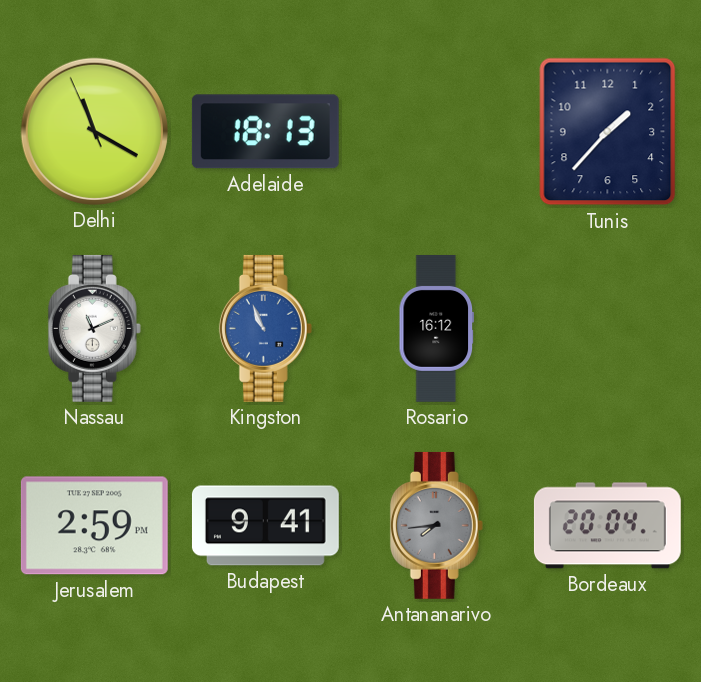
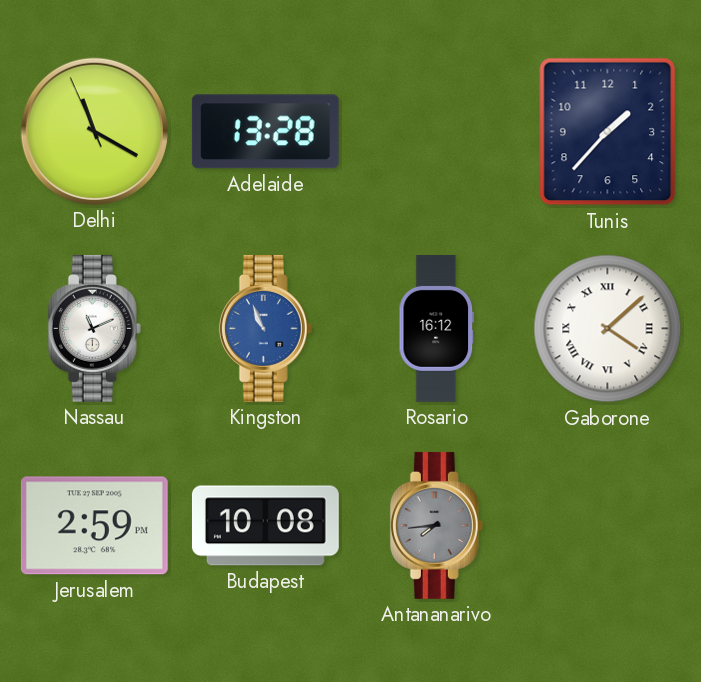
Adelaide: 18:13 -> 13:28 (265, 132)
Gaborone: none -> 4:08 (608, 329)
Budapest: 9:41 -> 10:08 (265, 526)
Bordeaux: 20:04 -> none (607, 526)
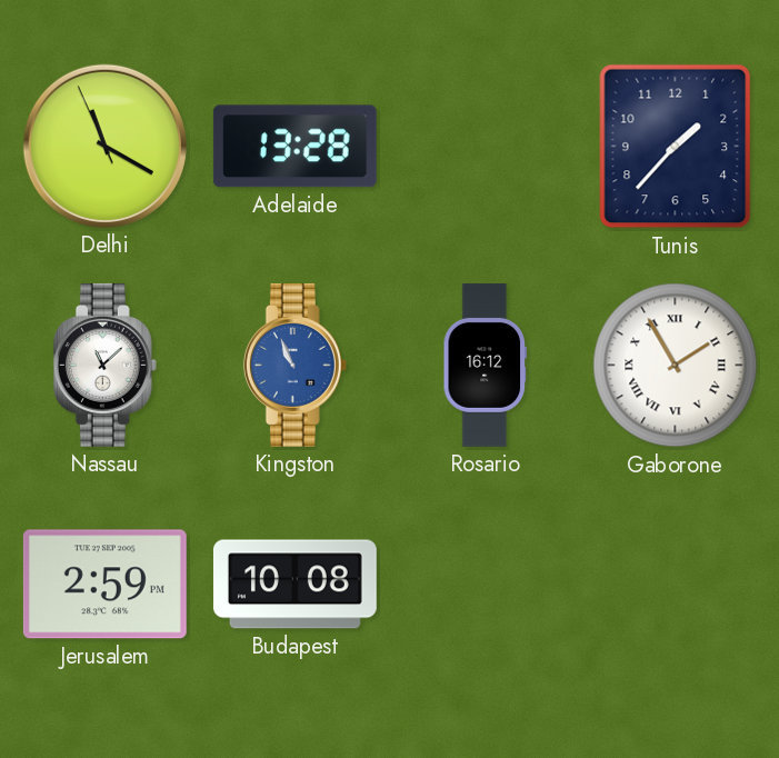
Nassau: 11:11 -> 11:08 (104, 365)
Gaborone: 4:08 -> 1:55 (676, 366)
Antananarivo: 7:44 -> none (436, 525)
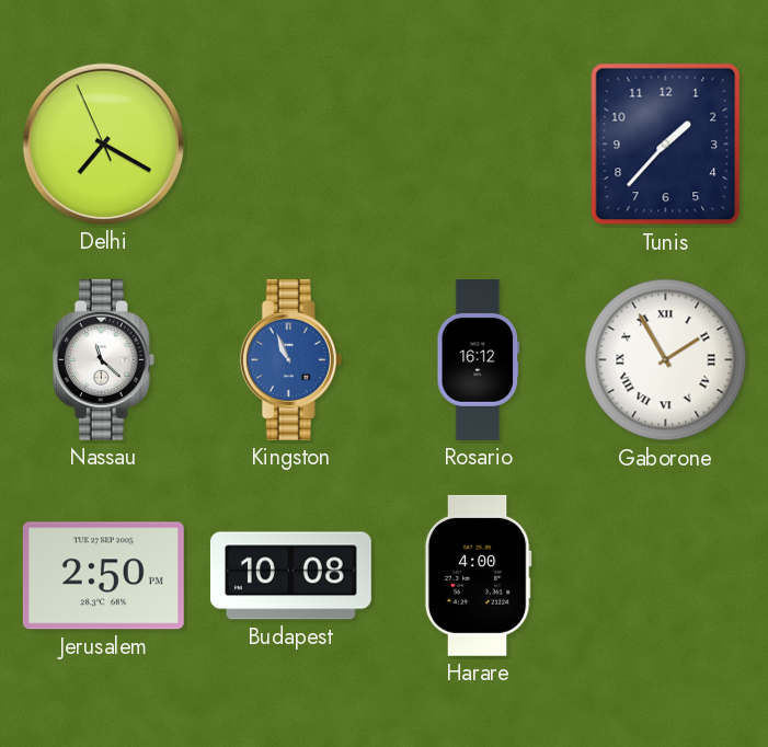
Delhi: 11:19 -> 7:19 (103, 143)
Adelaide: 13:28 -> none (294, 147)
Nassau: 11:08 -> 11:22 (103, 359)
Jerusalem: 2:59 -> 2:50 (103, 576)
Harare: none -> 4:00 (478, 575)
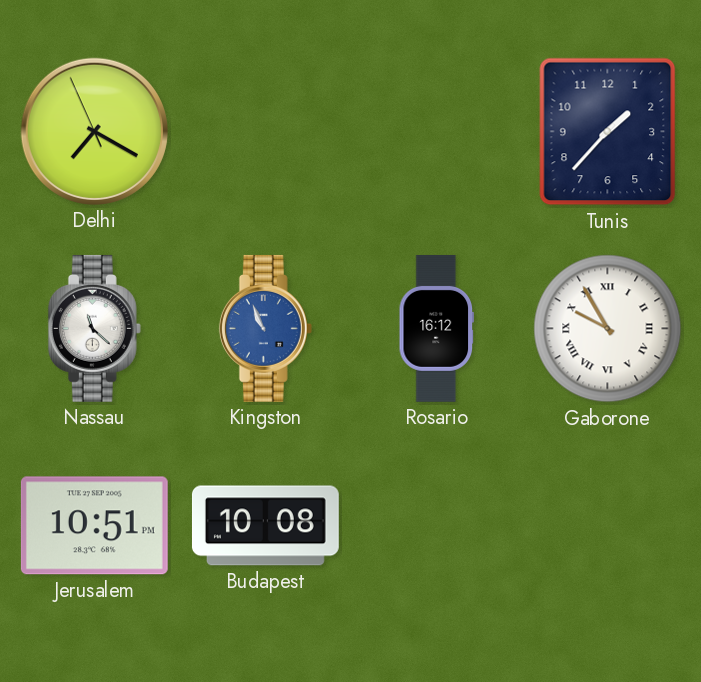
Gaborone: 1:55 -> 9:55 (608, 329)
Jerusalem: 2:50 -> 10:51 (94, 526)
Harare: 4:00 -> none (478, 575)
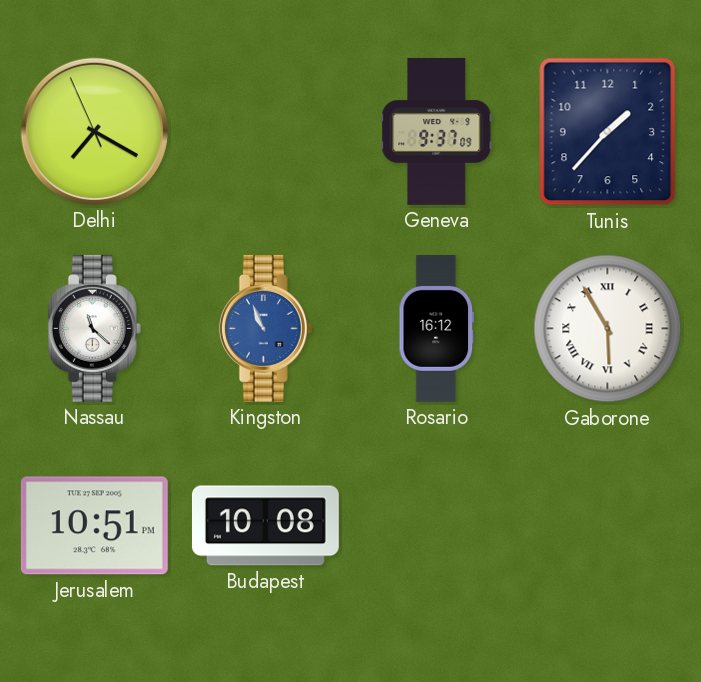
Geneva: none -> 9:37 (437, 131)
Gaborone: 9:55 -> 5:55 (608, 329)
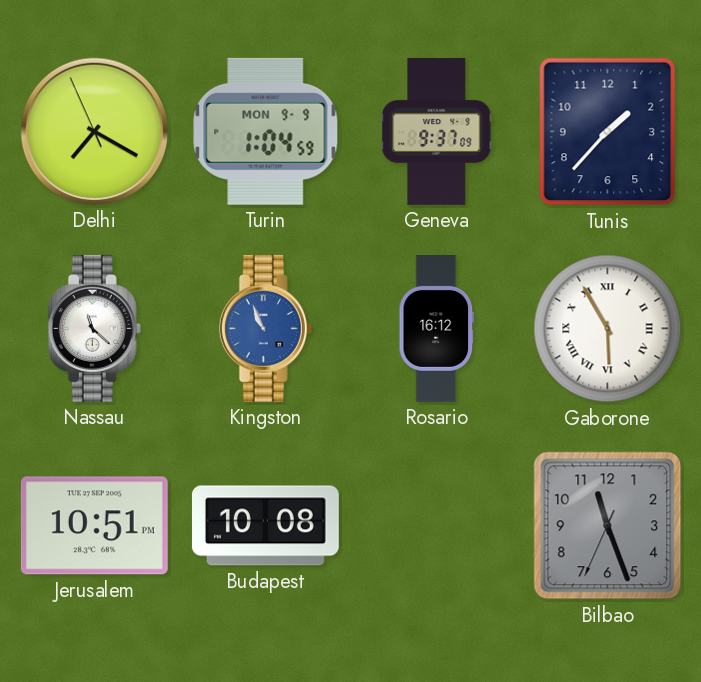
Turin: none -> 1:04 (266, 131)
Bilbao: none -> 11:26 (608, 526)
